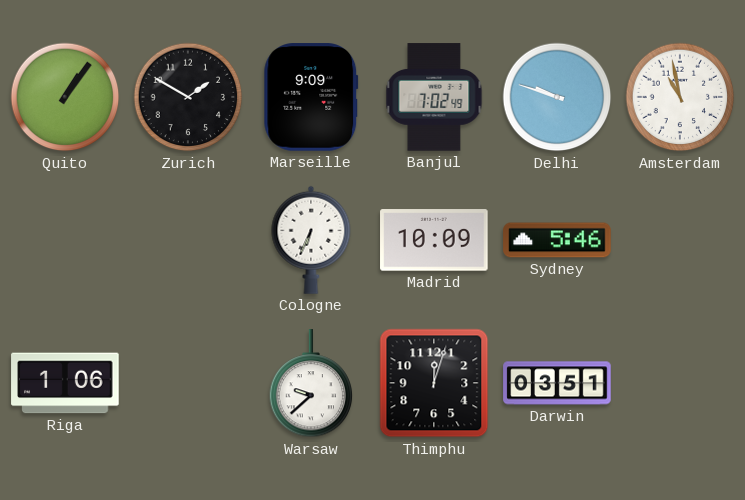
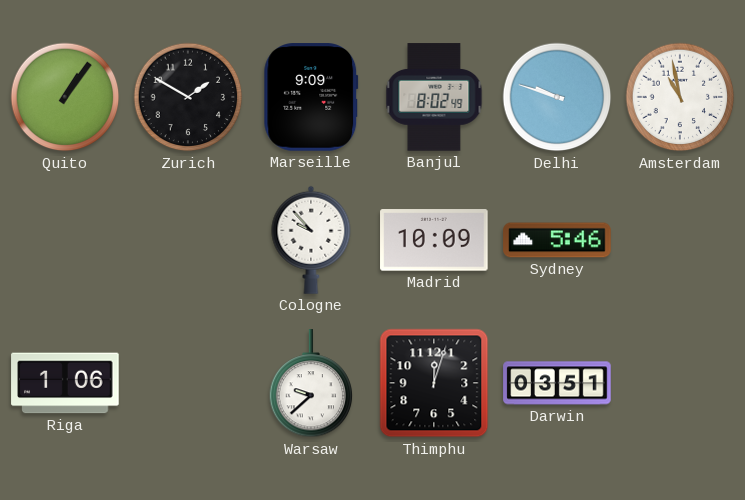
Banjul: 7:02 -> 8:02 (434, 97)
Cologne: 6:34 -> 9:53 (311, 240)
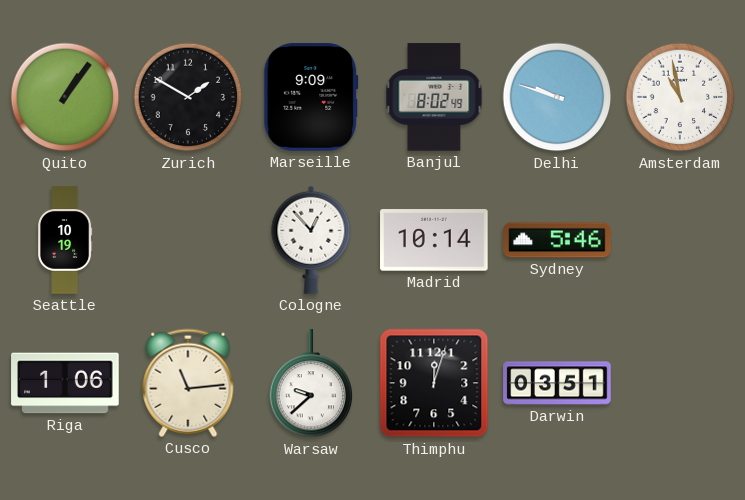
Seattle: none -> 10:19 (65, 240)
Cologne: 9:53 -> 12:53 (311, 240)
Madrid: 10:09 -> 10:14 (434, 240)
Cusco: none -> 11:14 (188, 383)
